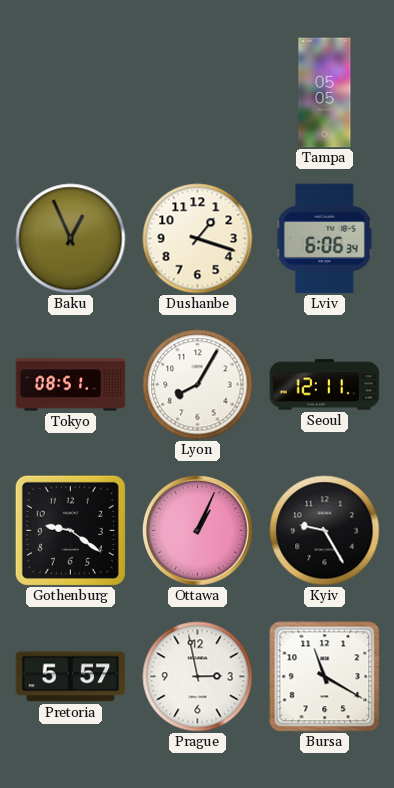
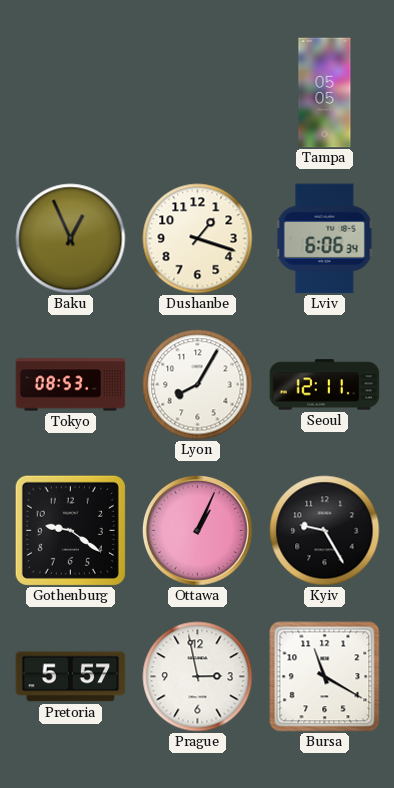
Tokyo: 08:51 -> 08:53 (71, 385)
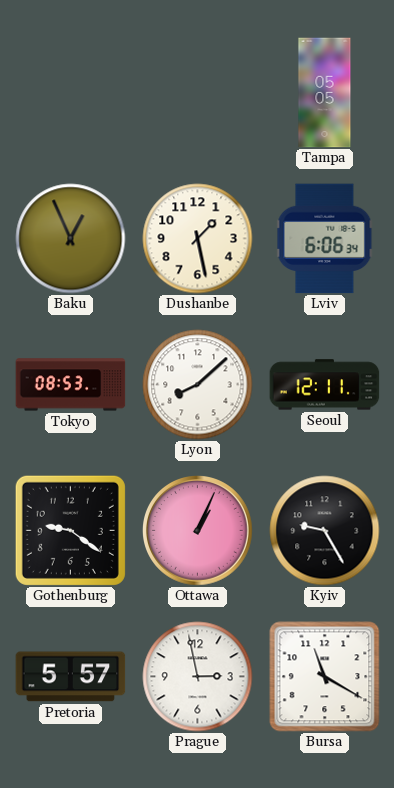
Dushanbe: 1:18 -> 1:28 (198, 239)
Lyon: 8:05 -> 8:08 (198, 385)
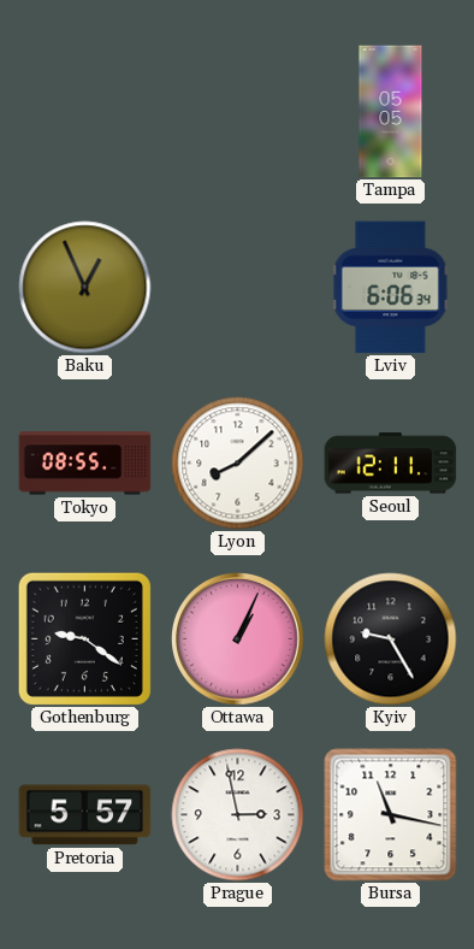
Dushanbe: 1:28 -> none (198, 239)
Tokyo: 08:53 -> 08:55 (85, 464)
Bursa: 11:20 -> 11:17 (391, 815)
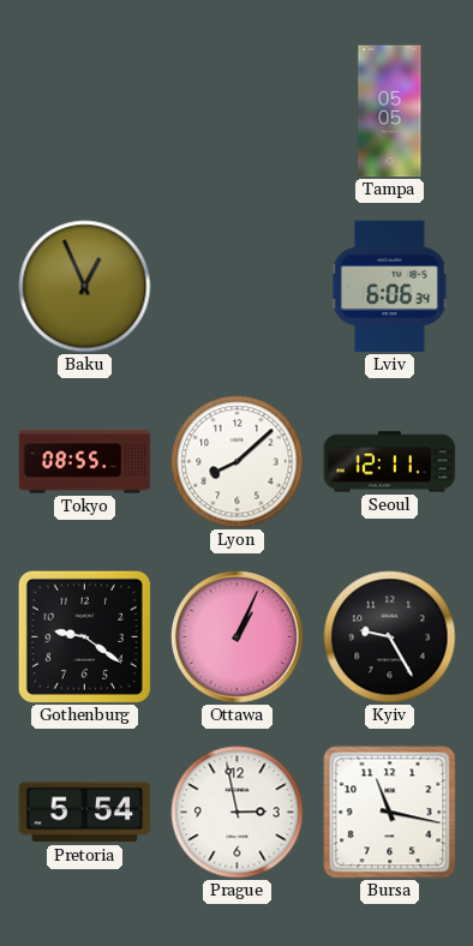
Pretoria: 5:57 -> 5:54 (85, 813)
